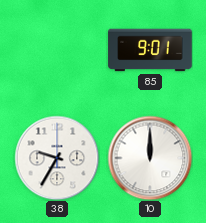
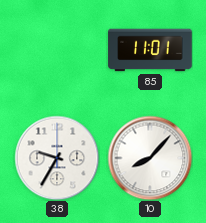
85: 9:01 -> 11:01 (150, 50)
10: 12:00 -> 8:07 (150, 158)
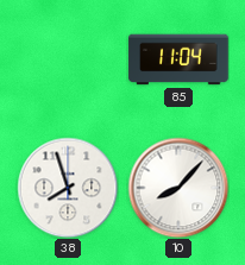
85: 11:01 -> 11:04 (178, 59)
38: 9:35 -> 7:57 (68, 188)
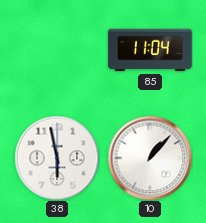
38: 7:57 -> 5:58 (57, 158)
10: 8:07 -> 1:07 (150, 158)
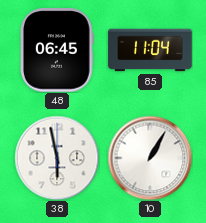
48: none -> 06:45 (58, 50)
10: 1:07 -> 1:05 (150, 158)
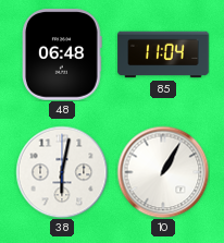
48: 06:45 -> 06:48 (63, 54)
38: 5:58 -> 6:02 (62, 172)
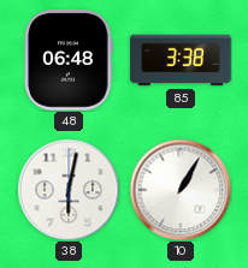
85: 11:04 -> 3:38 (181, 60)
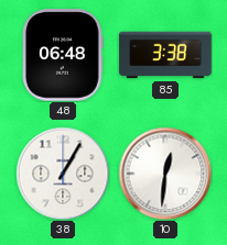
38: 6:02 -> 1:05 (63, 174)
10: 1:05 -> 12:31 (165, 174)
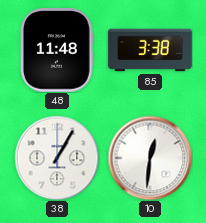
48: 06:48 -> 11:48 (58, 50)
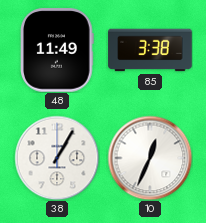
48: 11:48 -> 11:49 (58, 50)
10: 12:31 -> 12:34 (150, 158)
